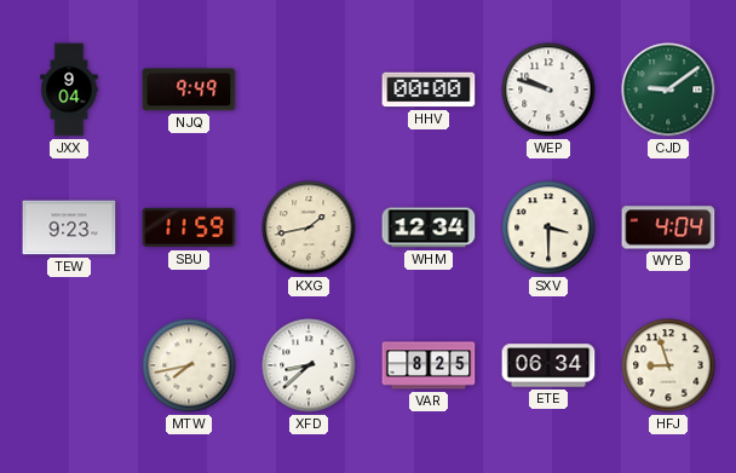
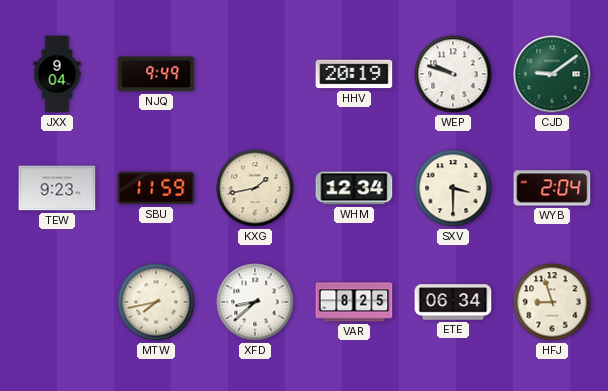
HHV: 00:00 -> 20:19 (354, 74)
WYB: 4:04 -> 2:04 (552, 188)
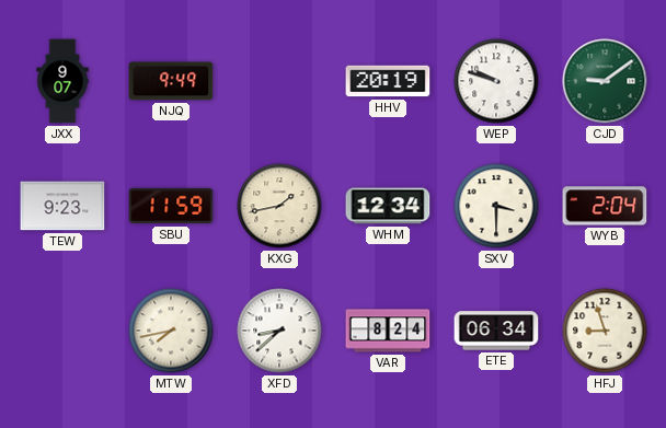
JXX: 9:04 -> 9:07 (62, 81)
VAR: 8:25 -> 8:24 (388, 331)
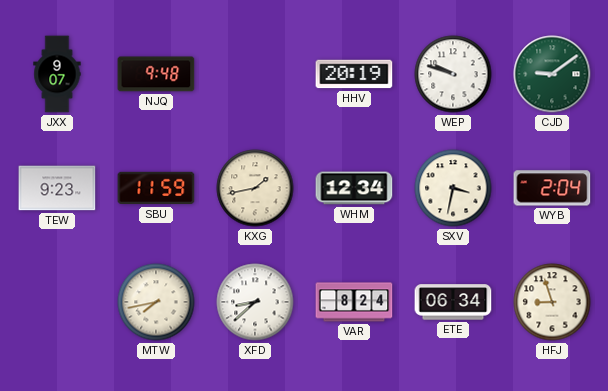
NJQ: 9:49 -> 9:48 (156, 74)
SXV: 3:30 -> 3:32 (453, 188)
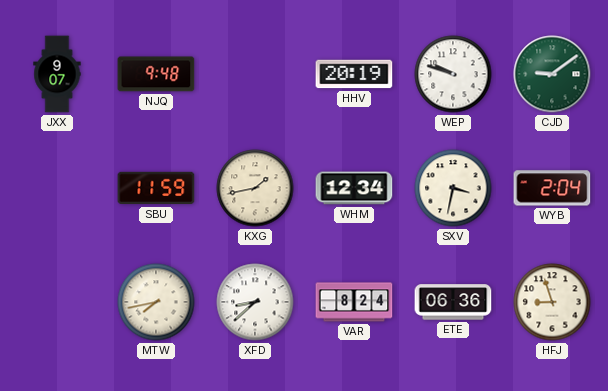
TEW: 9:23 -> none (57, 188)
ETE: 06:34 -> 06:36 (453, 302)
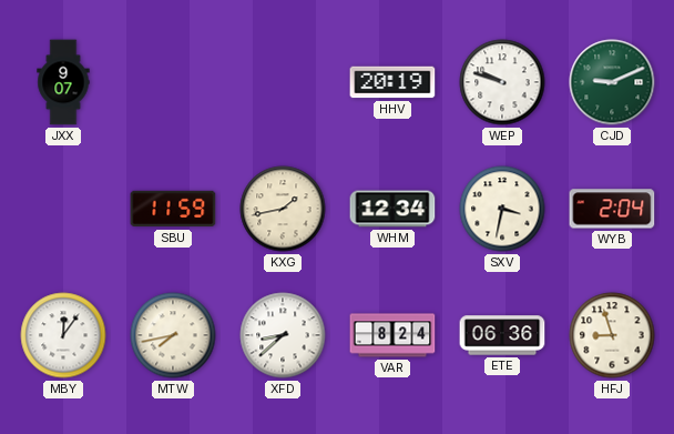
NJQ: 9:48 -> none (156, 74)
CJD: 9:09 -> 9:11 (612, 82)
MBY: none -> 12:06 (63, 335)
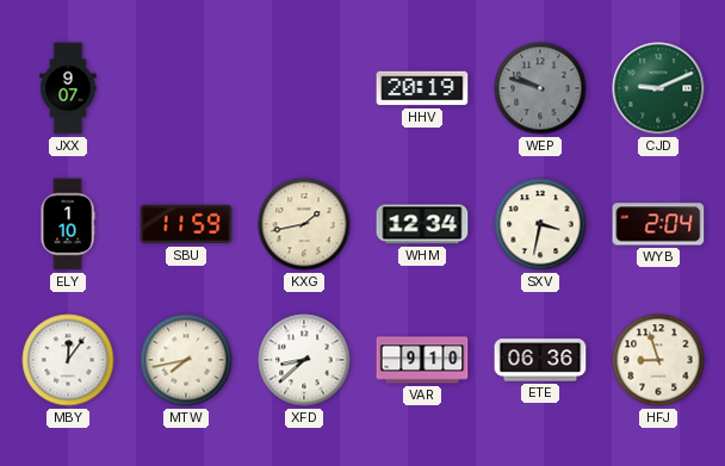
WEP dial: white -> grey (540, 88)
ELY: none -> 1:10 (68, 224)
VAR: 8:24 -> 9:10 (422, 360)
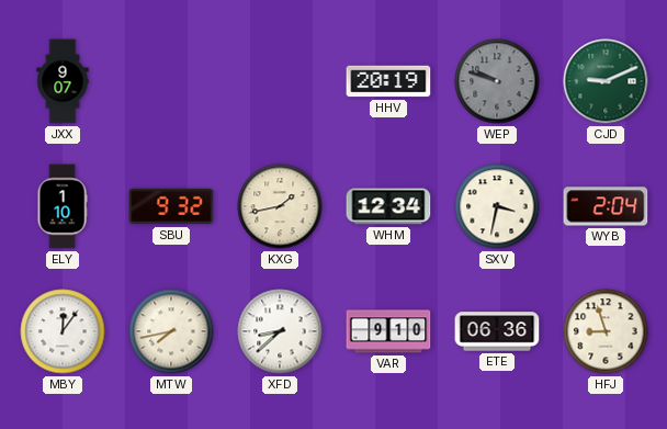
SBU: 11:59 -> 9:32 (171, 206)
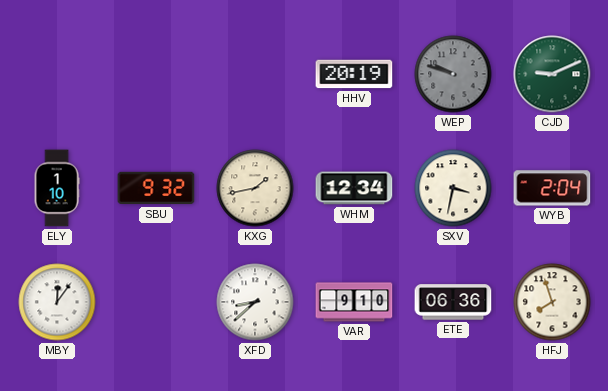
JXX: 9:07 -> none (63, 81)
MTW: 7:43 -> none (171, 331)
HFJ: 8:57 -> 7:57 (552, 302)
